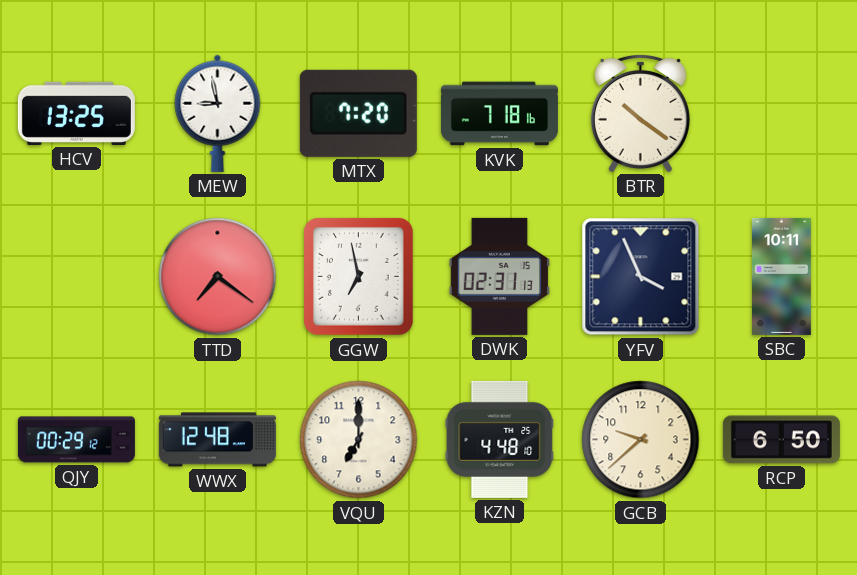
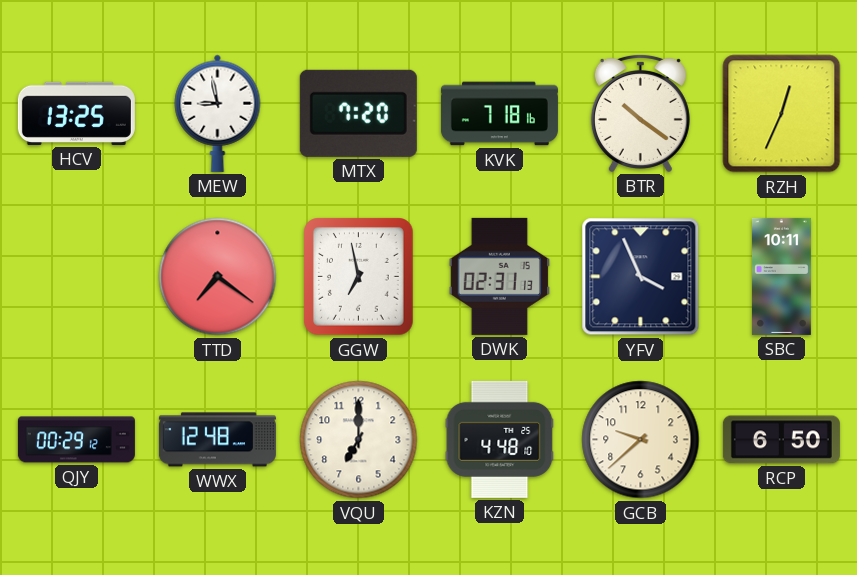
RZH: none -> 12:34 (782, 114)
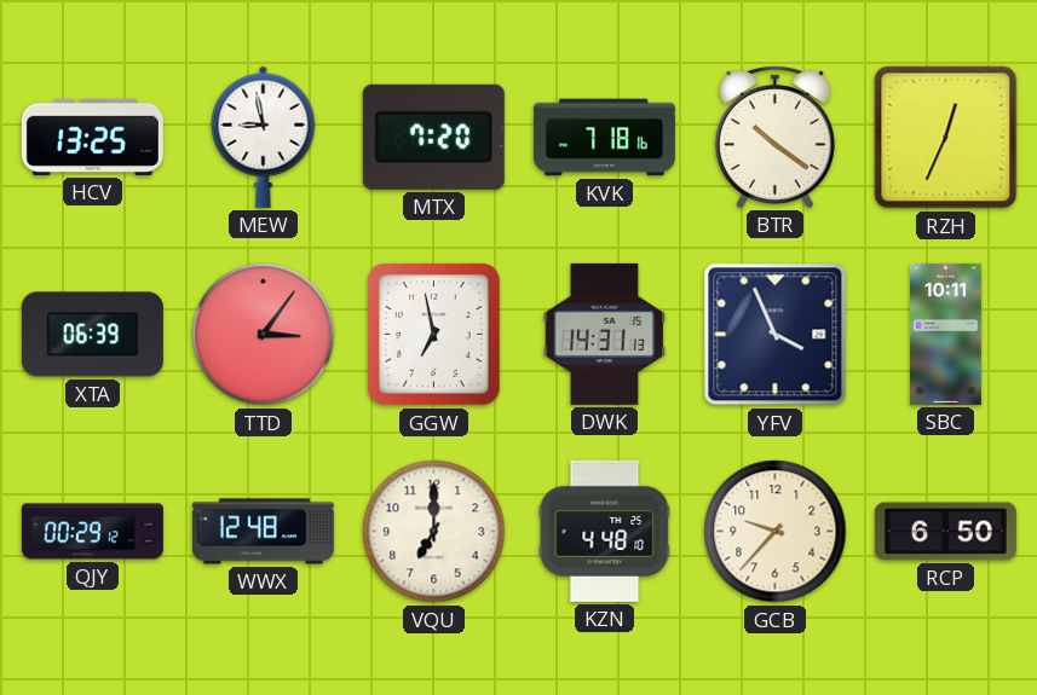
XTA: none -> 06:39 (92, 335)
TTD: 7:21 -> 3:06 (264, 335)
DWK: 02:31 -> 14:31 (604, 334)
GCB: 9:38 -> 9:37 (776, 532)
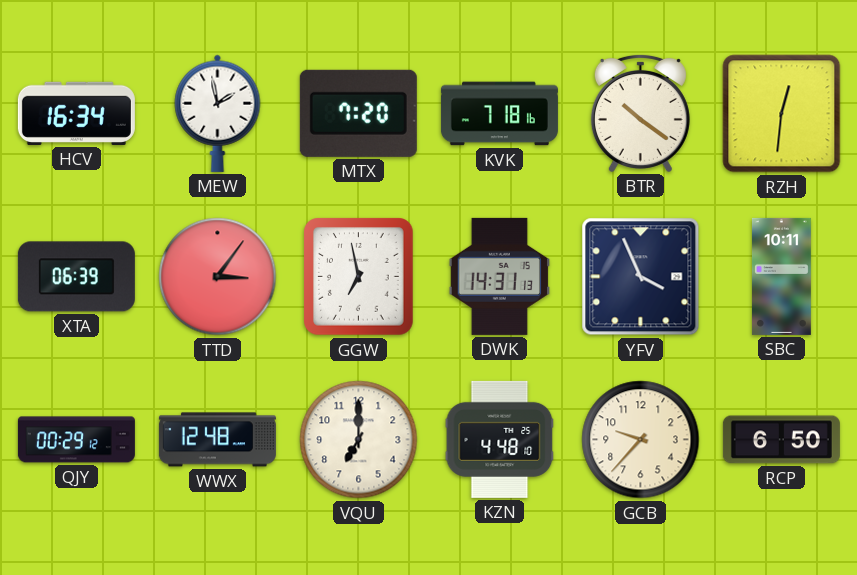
HCV: 13:25 -> 16:34 (76, 113)
MEW: 8:58 -> 1:58 (218, 113)
RZH: 12:34 -> 12:31 (782, 114)
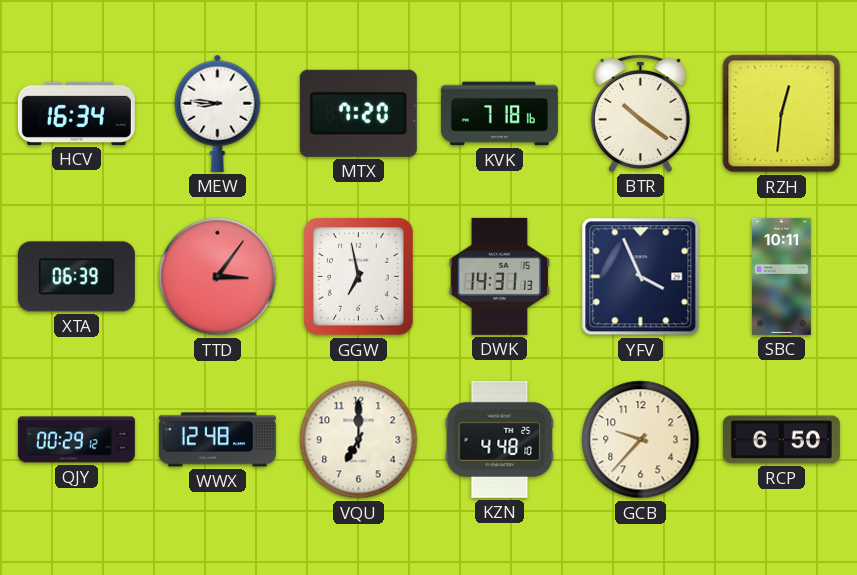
MEW: 1:58 -> 8:46 (218, 113)
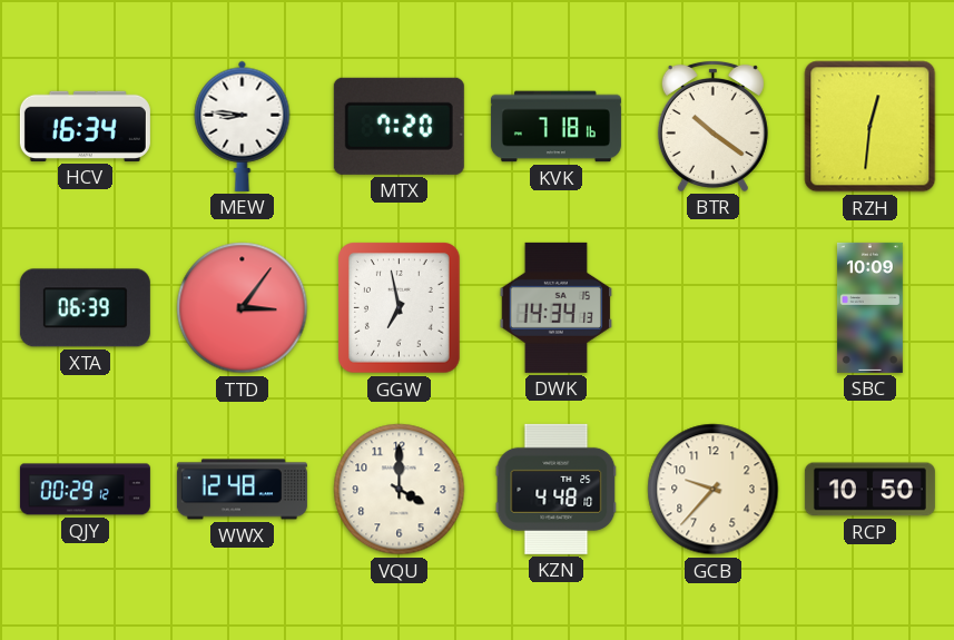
DWK: 14:31 -> 14:34 (555, 307)
YFV: 3:56 -> none (641, 277)
SBC: 10:11 -> 10:09 (869, 307)
VQU: 7:00 -> 4:00 (400, 490)
RCP: 6:50 -> 10:50 (869, 490)
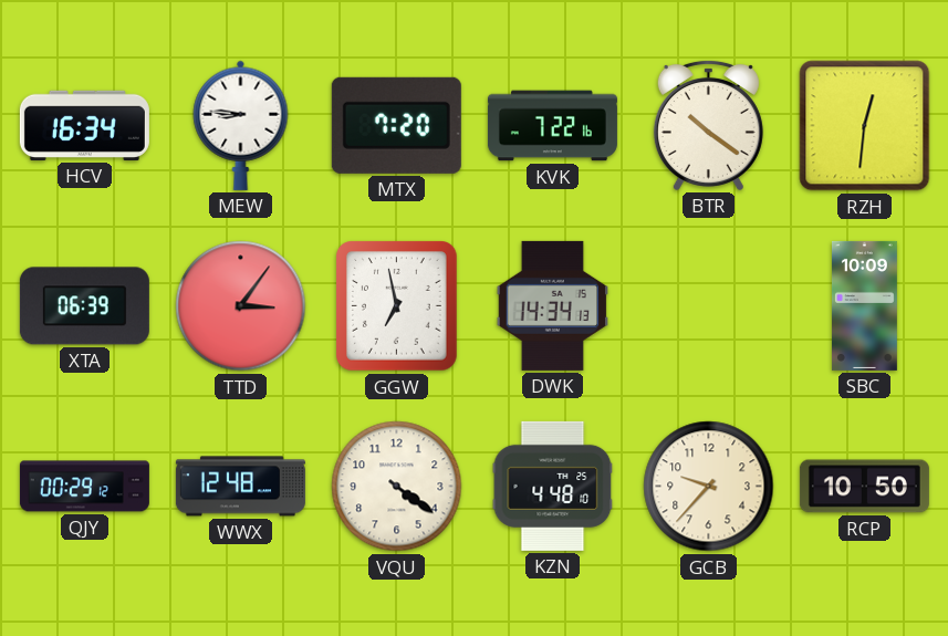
KVK: 7:18 -> 7:22 (552, 126)
VQU: 4:00 -> 4:21 (397, 487)
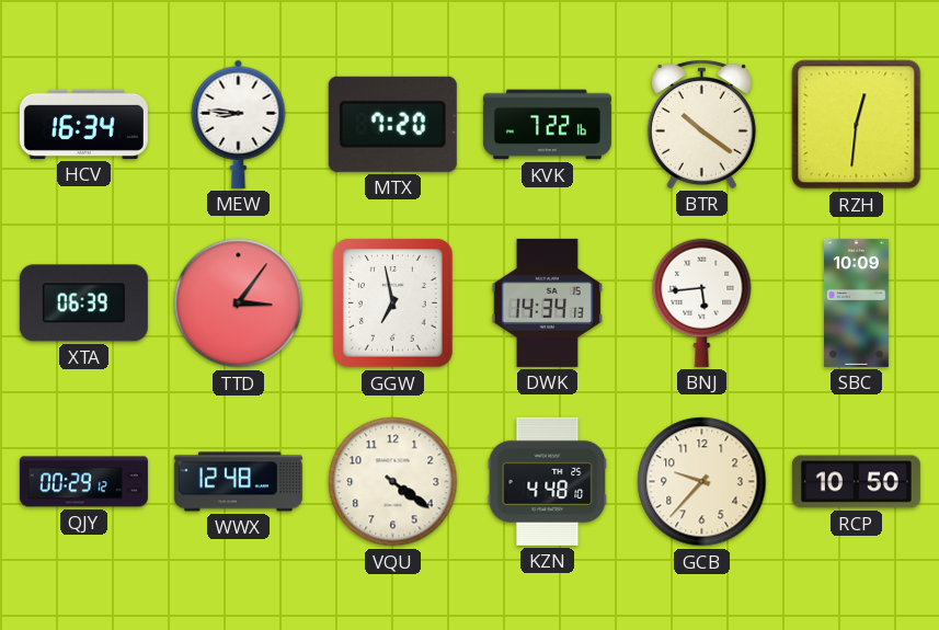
BNJ: none -> 5:44 (702, 302)
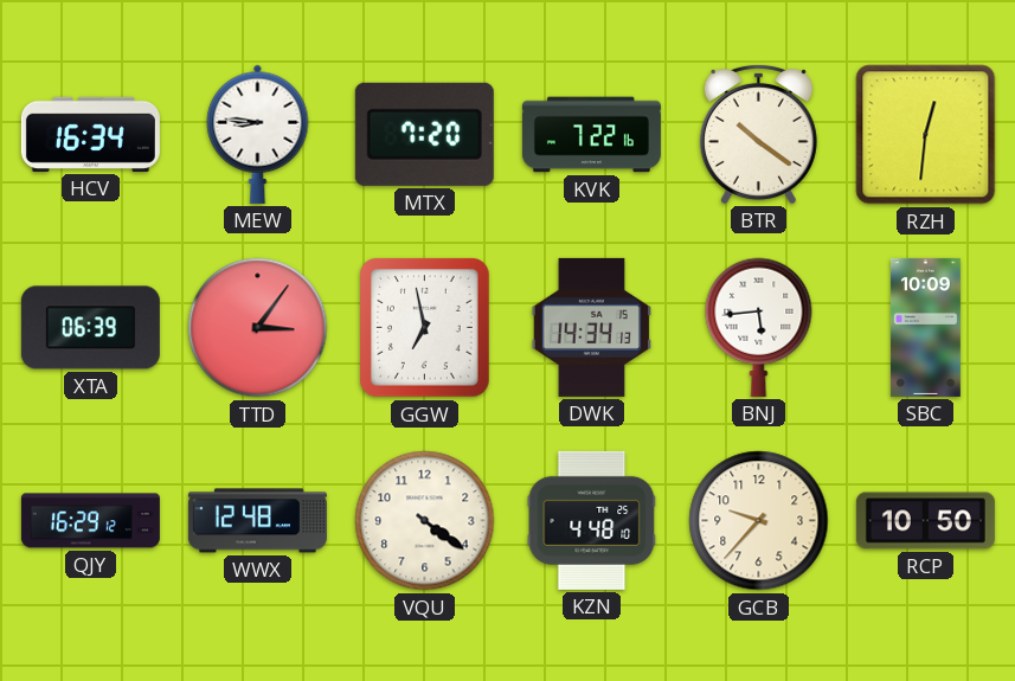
QJY: 00:29 -> 16:29 (90, 521)
